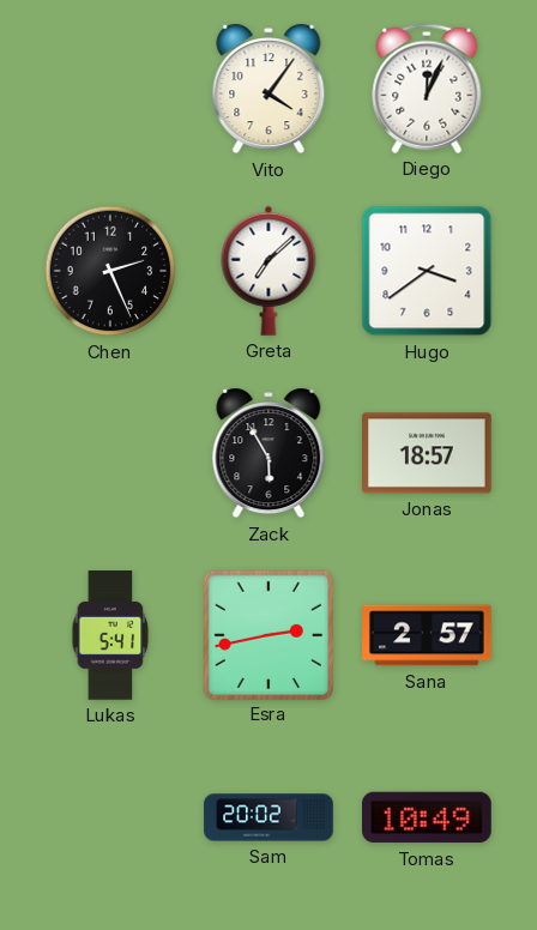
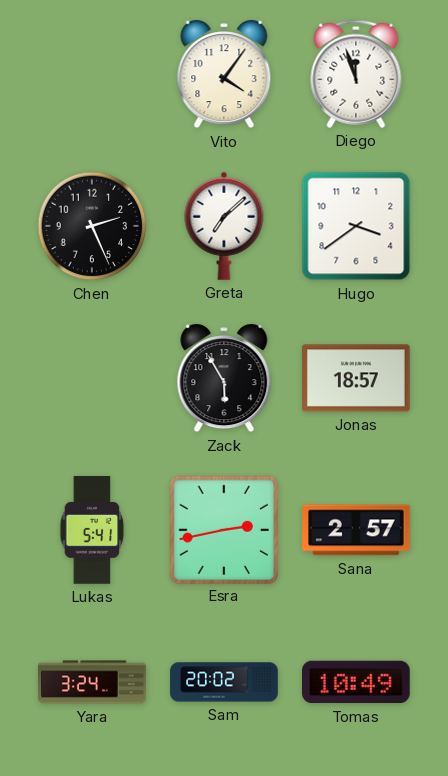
Diego: 12:04 -> 11:57 (356, 74)
Yara: none -> 3:24 (92, 682)
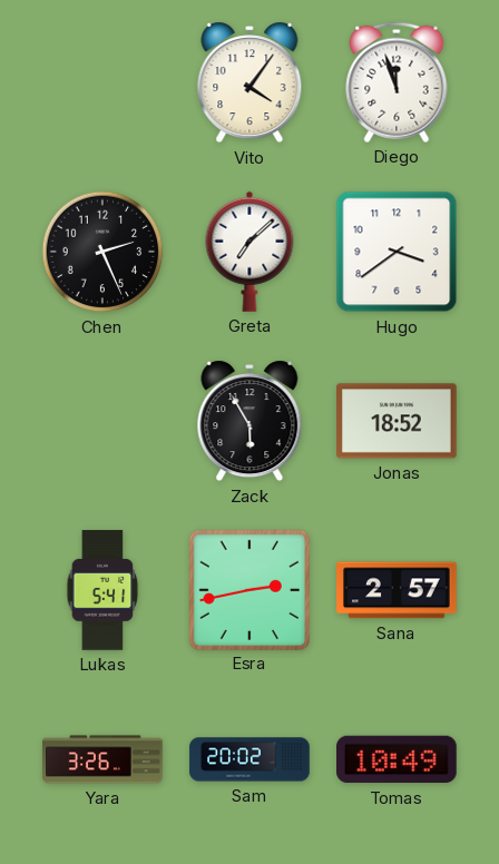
Jonas: 18:57 -> 18:52 (398, 421)
Yara: 3:24 -> 3:26 (102, 759)
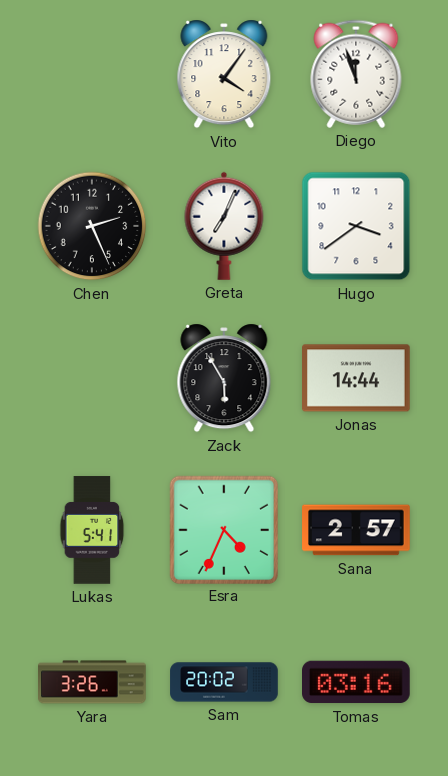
Greta: 7:08 -> 7:04 (224, 226)
Jonas: 18:52 -> 14:44 (357, 378)
Esra: 2:43 -> 4:34 (223, 529)
Tomas: 10:49 -> 03:16 (357, 682)
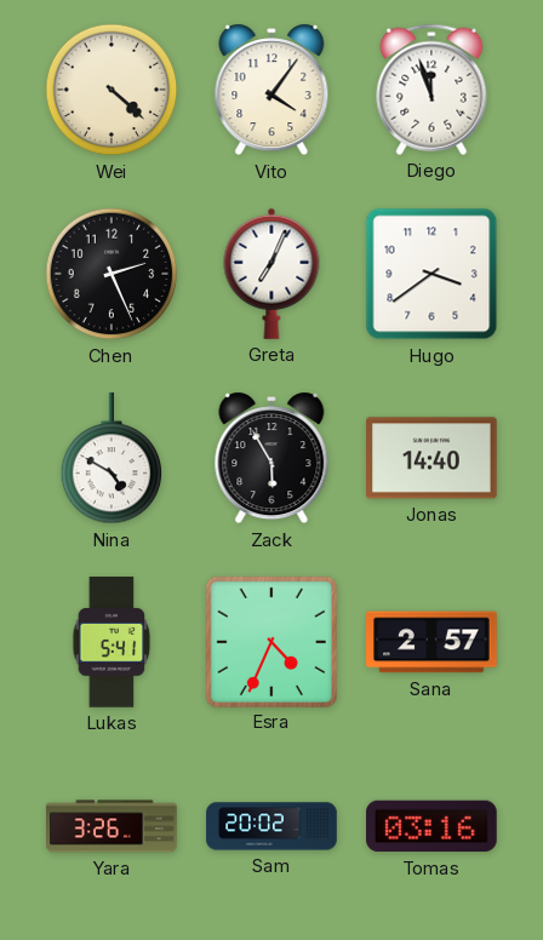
Wei: none -> 4:22 (112, 90)
Nina: none -> 4:50 (112, 459)
Jonas: 14:44 -> 14:40 (433, 458)
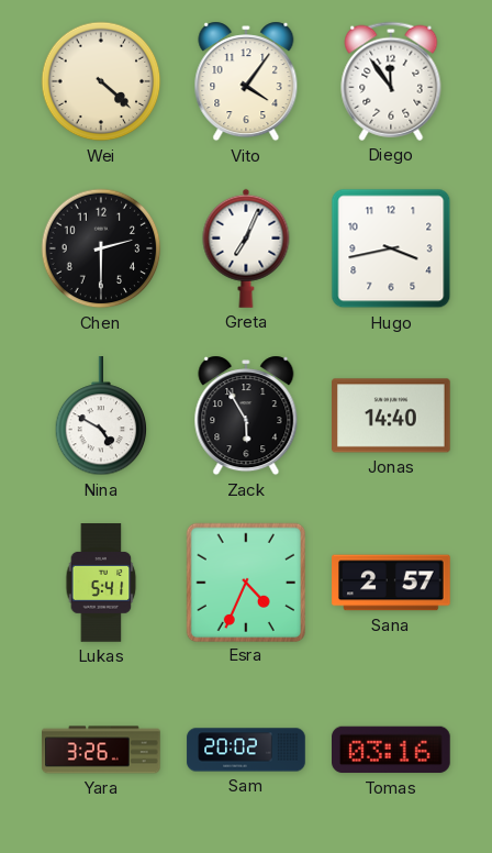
Diego: 11:57 -> 11:54 (391, 81)
Chen: 2:26 -> 2:30 (101, 248)
Hugo: 3:39 -> 3:43 (391, 248)
